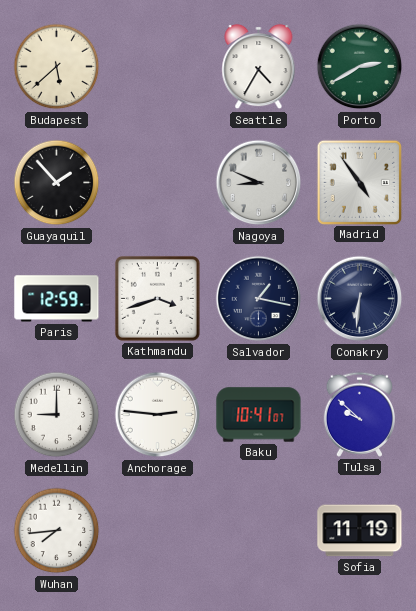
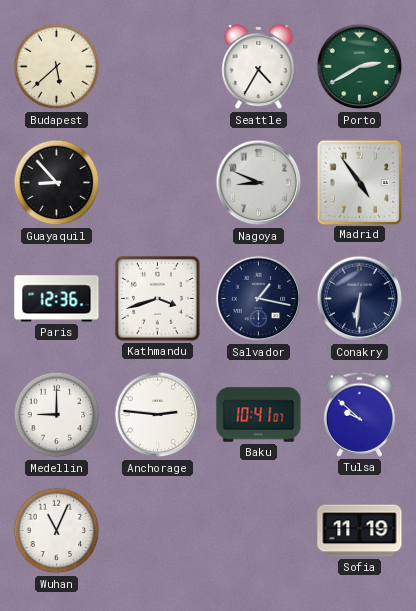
Guayaquil: 1:53 -> 8:53 (57, 183)
Paris: 12:59 -> 12:36 (57, 299)
Wuhan: 7:44 -> 11:04 (57, 531)
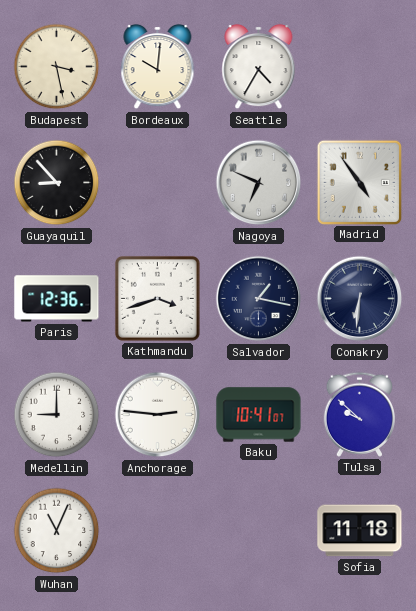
Budapest: 5:38 -> 3:28 (57, 67)
Bordeaux: none -> 10:01 (158, 67)
Porto: 2:40 -> none (360, 67)
Nagoya: 8:49 -> 6:49 (259, 183)
Sofia: 11:19 -> 11:18 (360, 531)
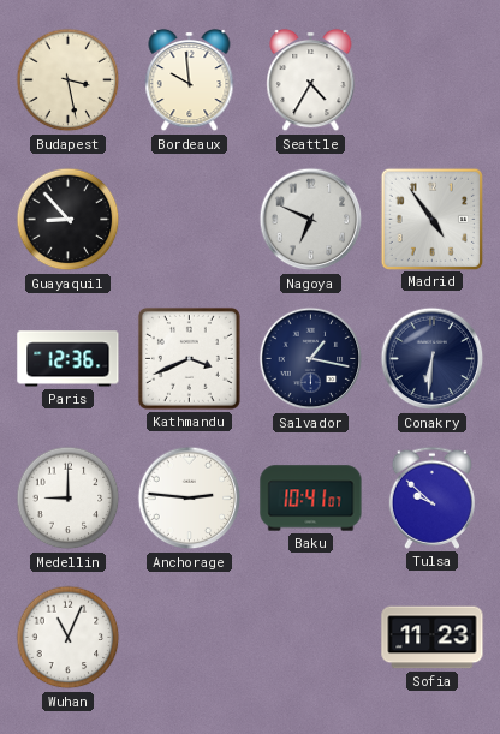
Bordeaux: 10:01 -> 9:59 (190, 80)
Kathmandu: 3:42 -> 3:41 (189, 358)
Sofia: 11:18 -> 11:23 (433, 638)
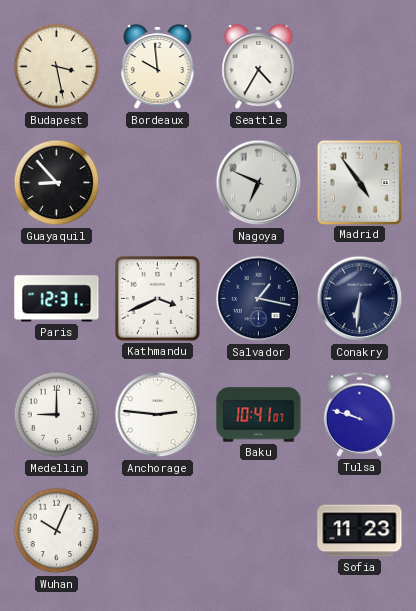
Paris: 12:36 -> 12:31 (57, 299)
Tulsa: 9:52 -> 9:48 (359, 414)
Wuhan: 11:04 -> 10:04 (57, 531)
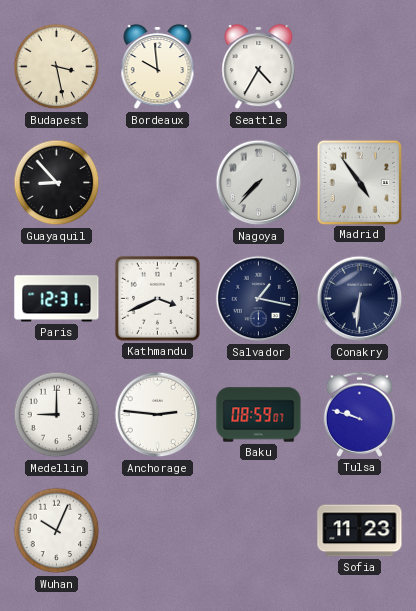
Nagoya: 6:49 -> 7:37 (259, 183)
Baku: 10:41 -> 08:59 (259, 415)
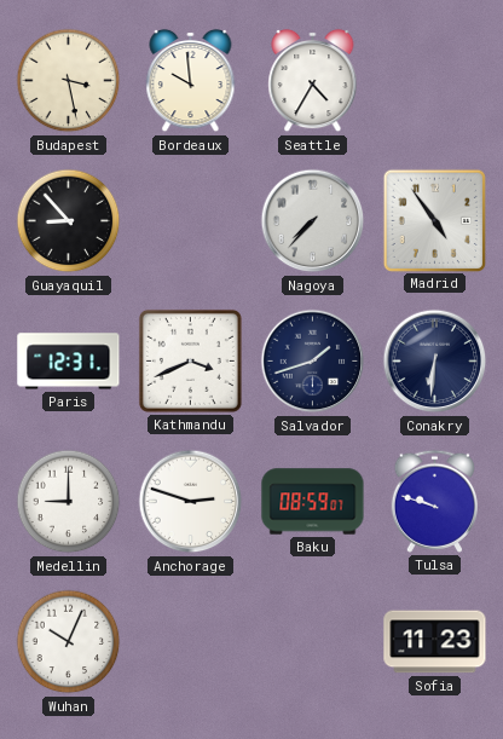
Salvador: 1:17 -> 1:42 (313, 362)
Anchorage: 2:46 -> 2:48 (191, 502)
